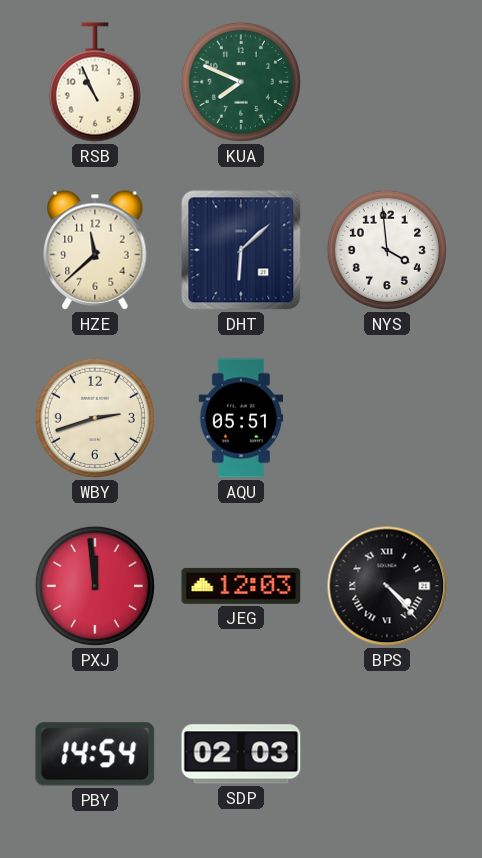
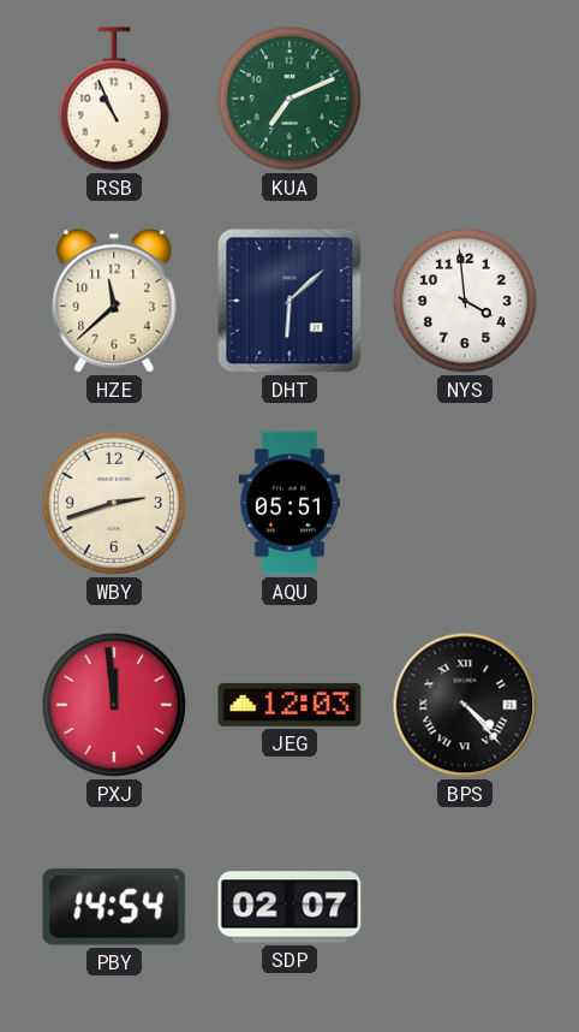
KUA: 7:49 -> 7:11 (289, 99)
SDP: 02:03 -> 02:07 (289, 907)
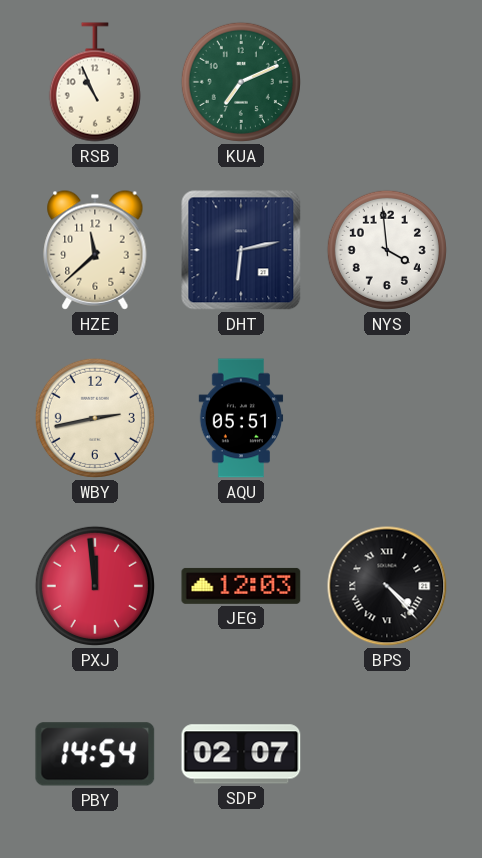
DHT: 6:08 -> 6:13 (241, 250)
WBY: 2:42 -> 2:43 (95, 418)
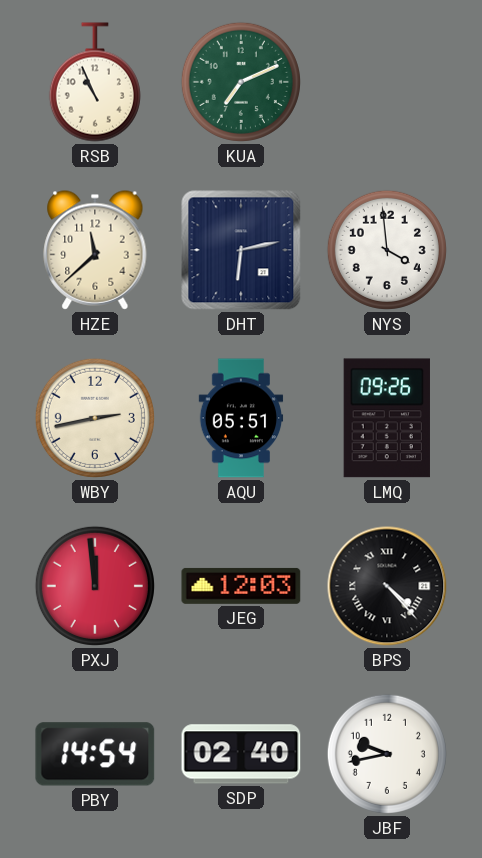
LMQ: none -> 09:26 (387, 418)
SDP: 02:07 -> 02:40 (241, 754)
JBF: none -> 9:43 (387, 754)
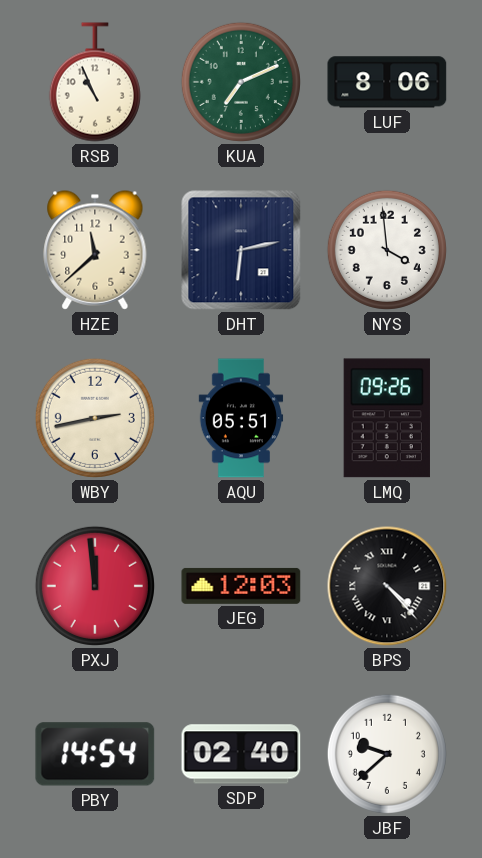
LUF: none -> 8:06 (387, 82)
JBF: 9:43 -> 9:38 (387, 754)
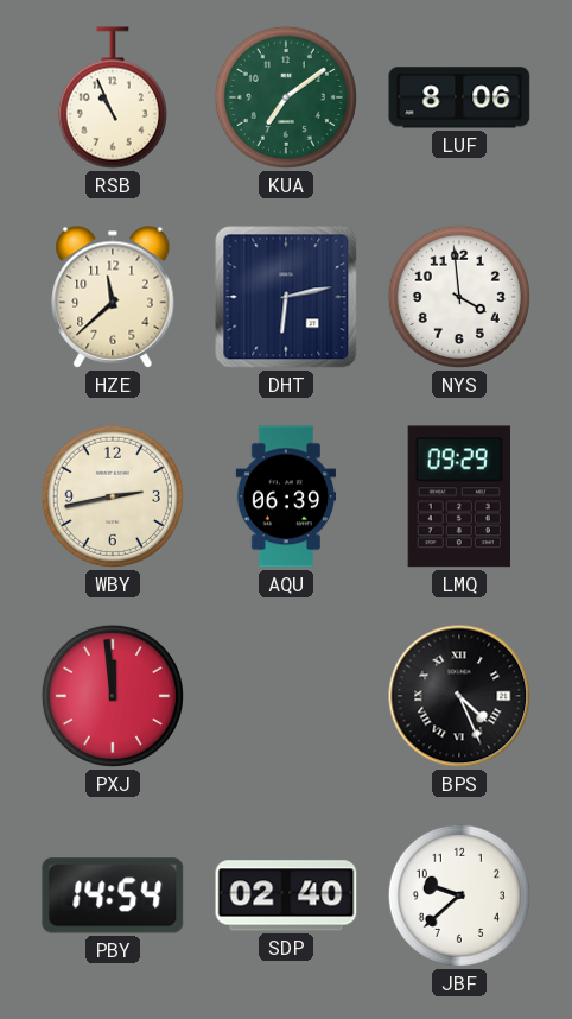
KUA: 7:11 -> 7:09 (286, 97)
AQU: 05:51 -> 06:39 (286, 496)
LMQ: 09:26 -> 09:29 (459, 496)
JEG: 12:03 -> none (241, 586)
BPS: 4:23 -> 4:26 (459, 696)
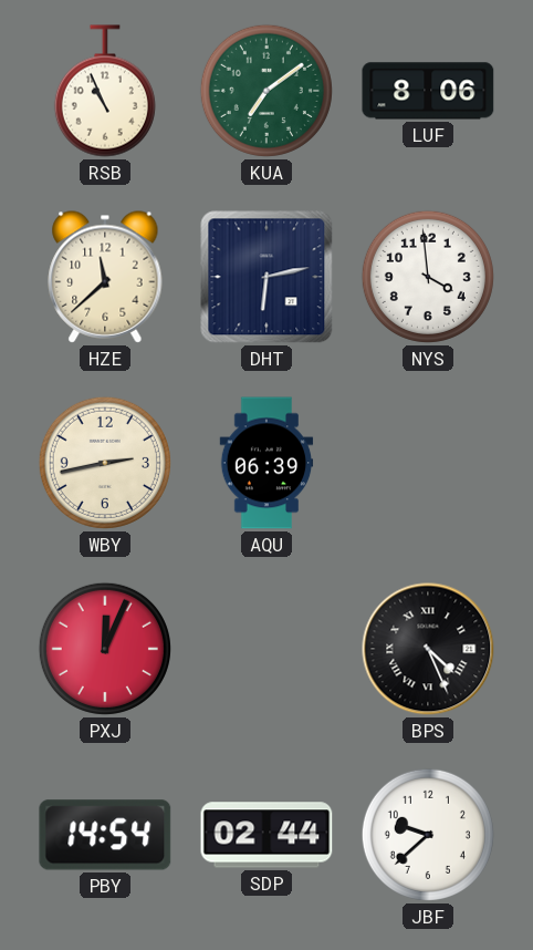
LMQ: 09:29 -> none (459, 496)
PXJ: 11:59 -> 12:04 (105, 649)
SDP: 02:40 -> 02:44 (266, 835)
